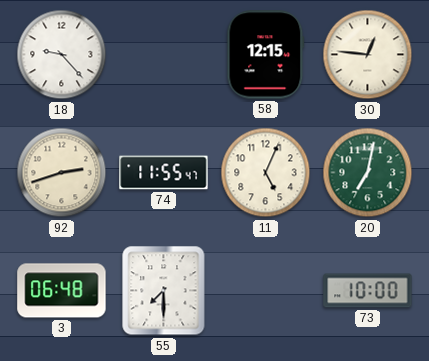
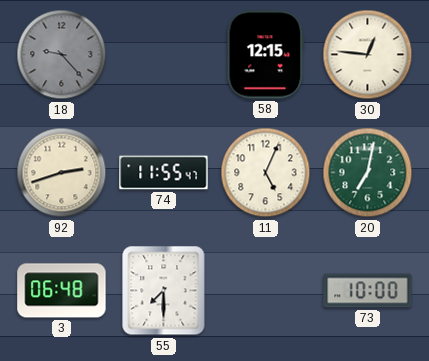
18 dial: white -> grey (62, 55)
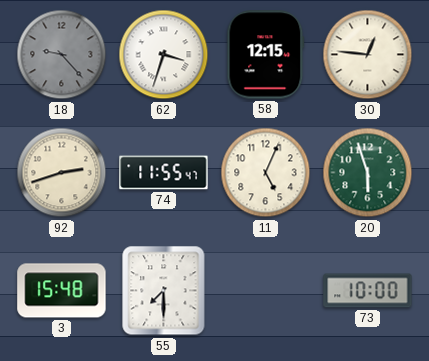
62: none -> 3:33 (164, 55)
20: 7:02 -> 5:57 (368, 173)
3: 06:48 -> 15:48 (62, 291)
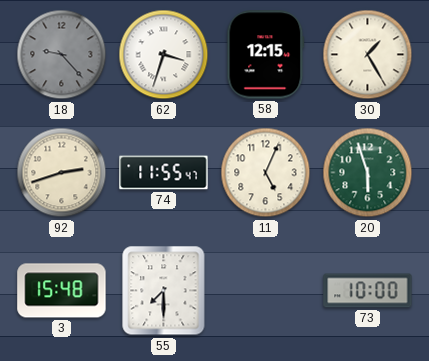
30: 12:46 -> 1:25 (368, 55)
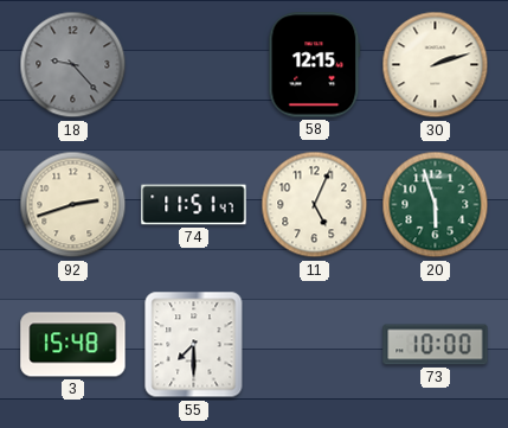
62: 3:33 -> none (164, 55)
30: 1:25 -> 2:12 (436, 65)
74: 11:55 -> 11:51 (194, 205)
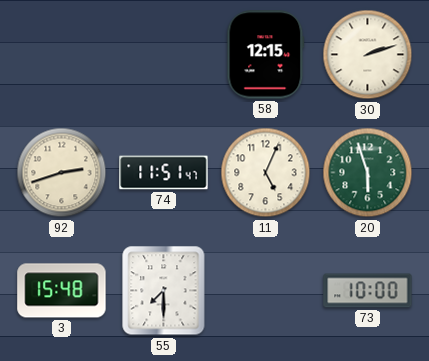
18: 9:23 -> none (73, 65)
